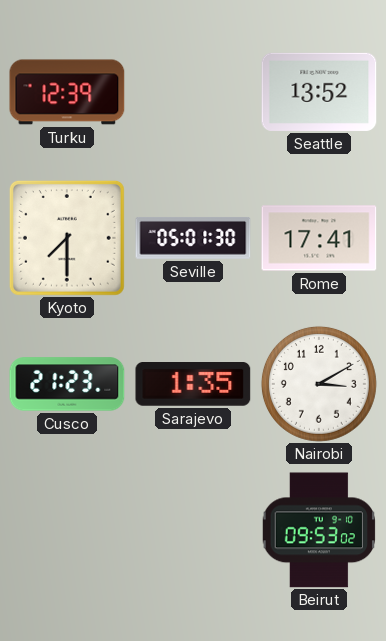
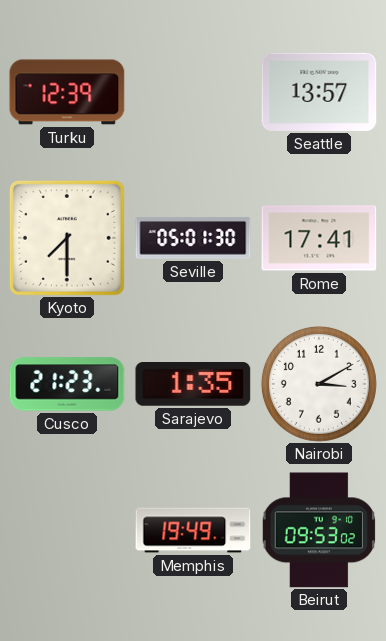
Seattle: 13:52 -> 13:57 (319, 92)
Memphis: none -> 19:49 (193, 530)
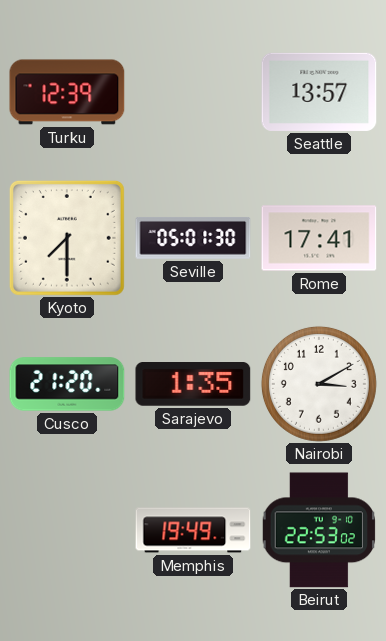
Cusco: 21:23 -> 21:20 (67, 384)
Beirut: 09:53 -> 22:53 (319, 530)
